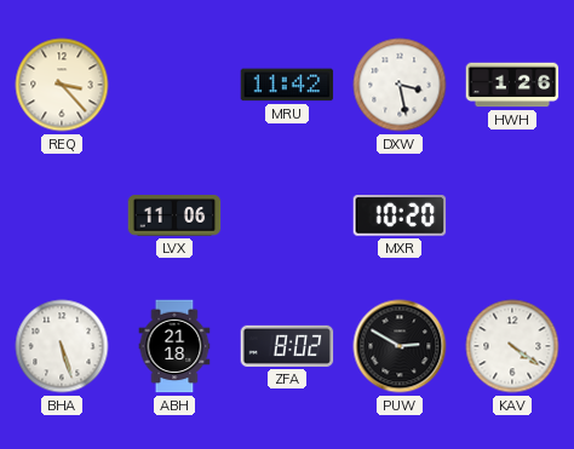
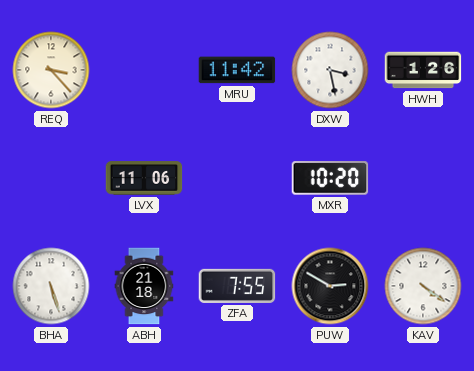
ZFA: 8:02 -> 7:55 (237, 286)
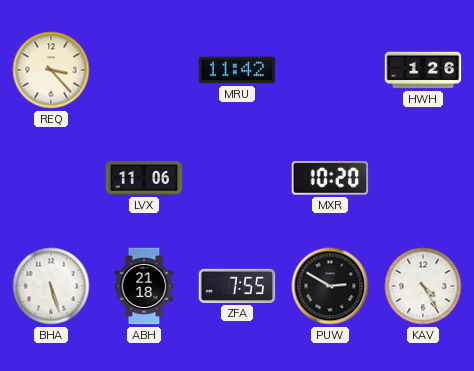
DXW: 3:28 -> none (330, 70)
KAV: 4:21 -> 4:25 (423, 286)
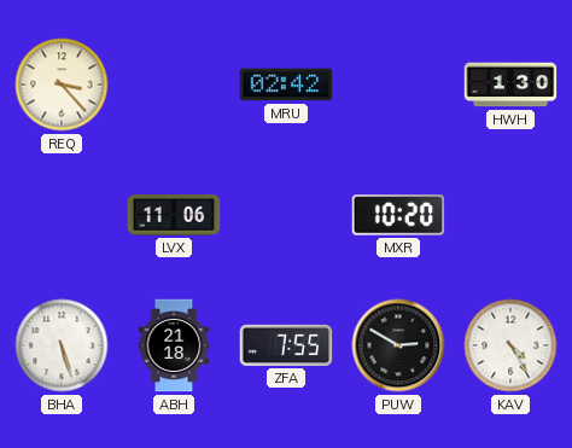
MRU: 11:42 -> 02:42 (286, 85)
HWH: 1:26 -> 1:30 (510, 85)
